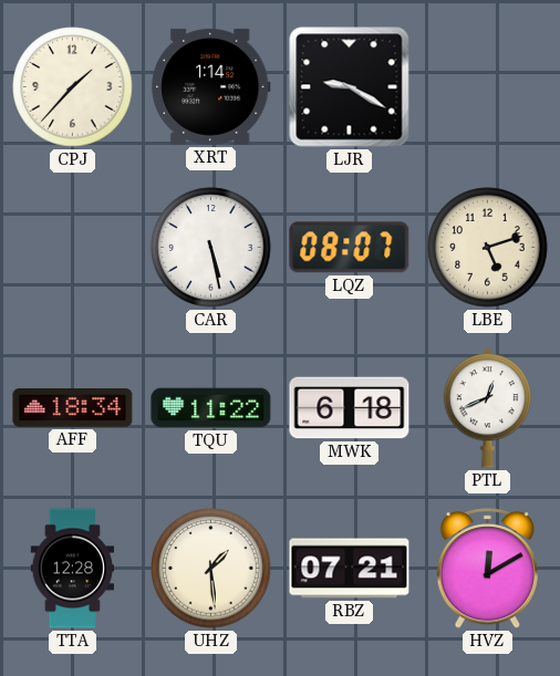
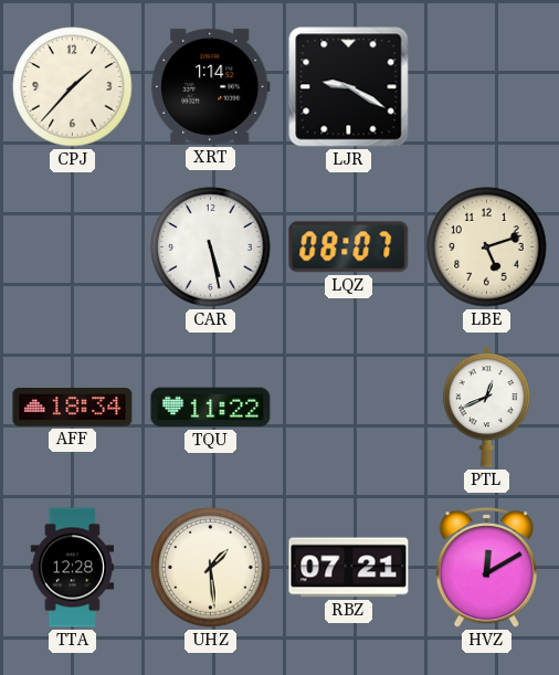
MWK: 6:18 -> none (350, 408)
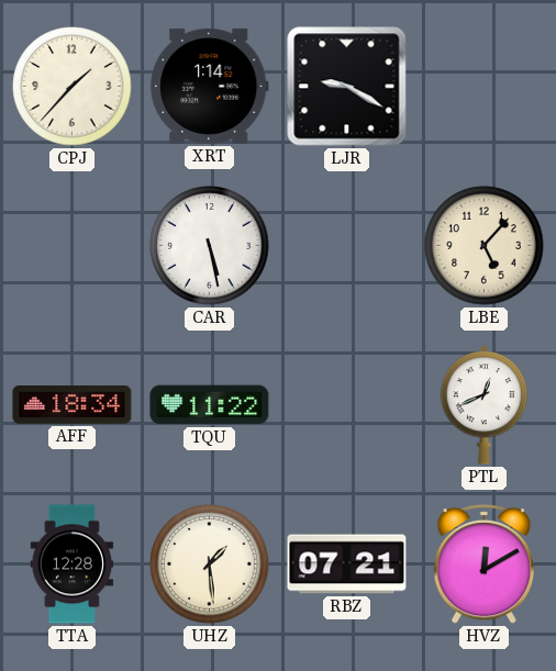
LQZ: 08:07 -> none (349, 247)
LBE: 5:12 -> 5:07 (485, 246)
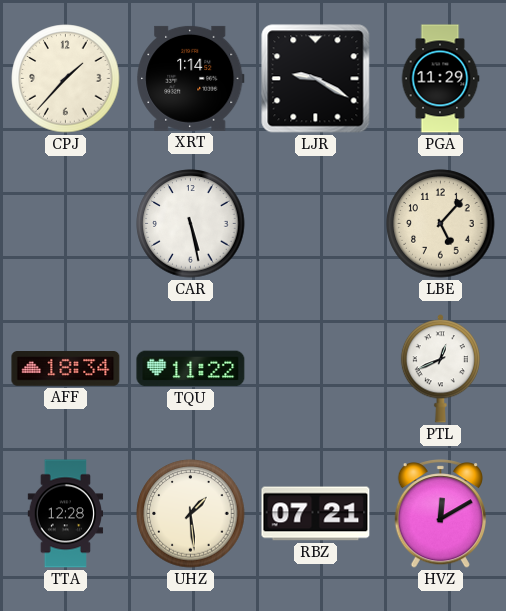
PGA: none -> 11:29 (440, 79)
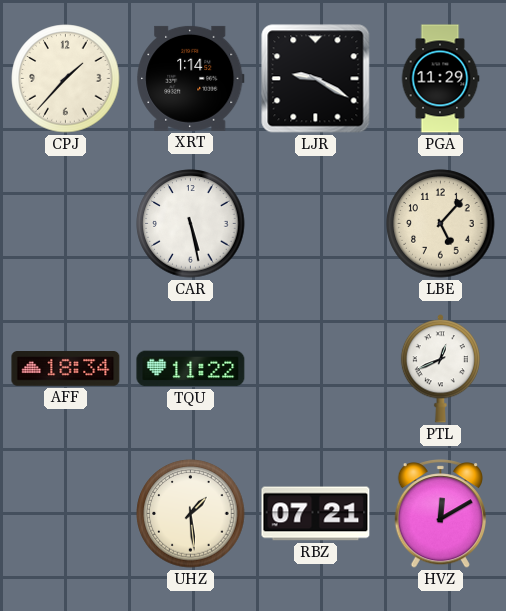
TTA: 12:28 -> none (66, 514)
